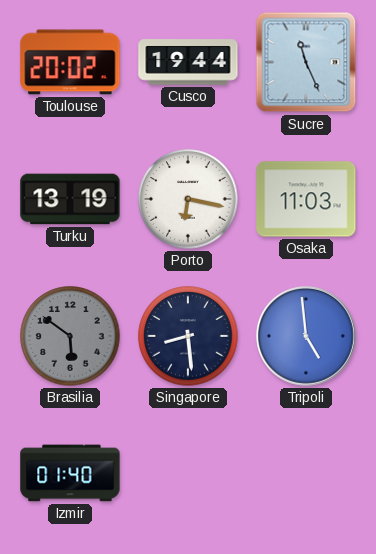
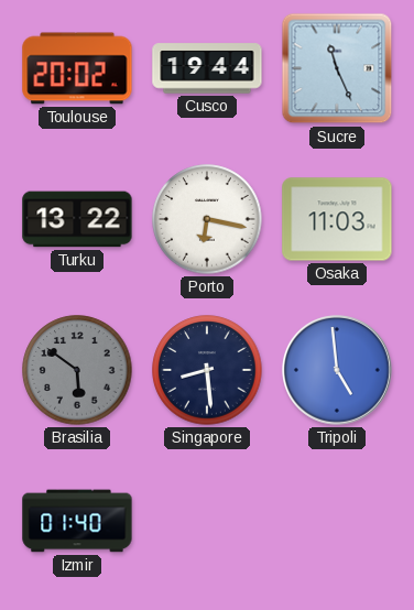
Turku: 13:19 -> 13:22 (77, 219)
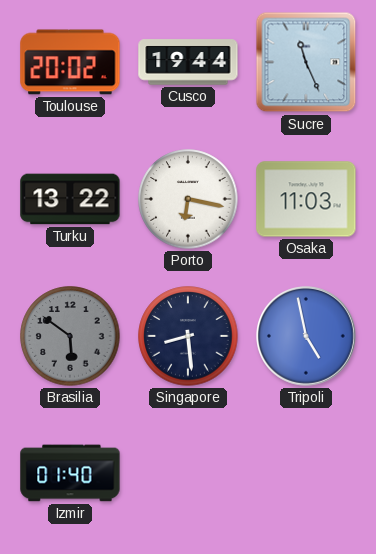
Tripoli: 4:59 -> 4:58 (307, 337)
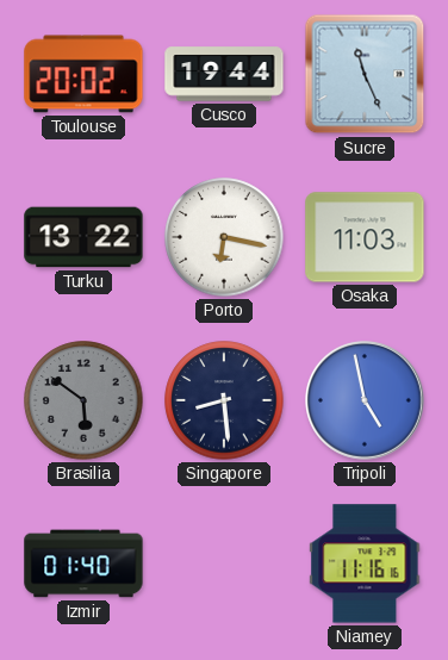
Niamey: none -> 11:16 (365, 564)
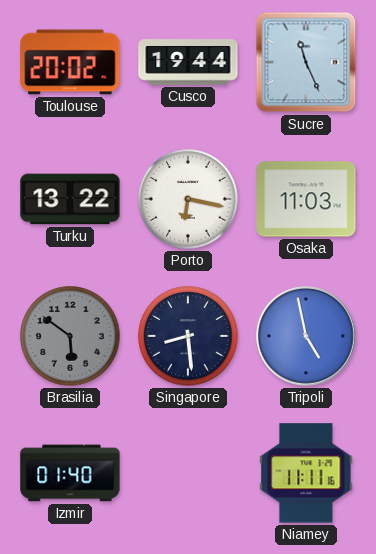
Niamey: 11:16 -> 11:11 (306, 473)
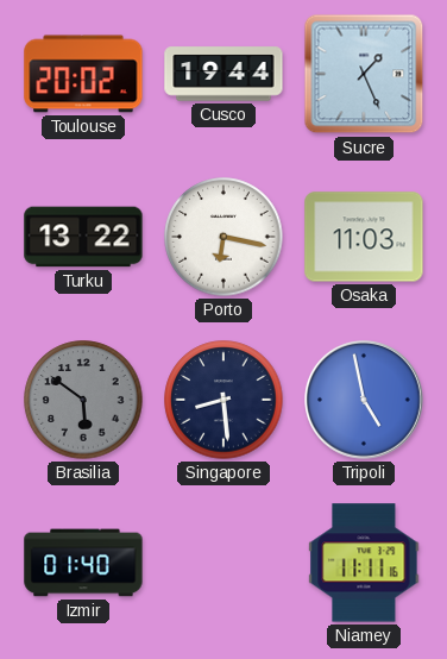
Sucre: 11:26 -> 1:26 (364, 74)
